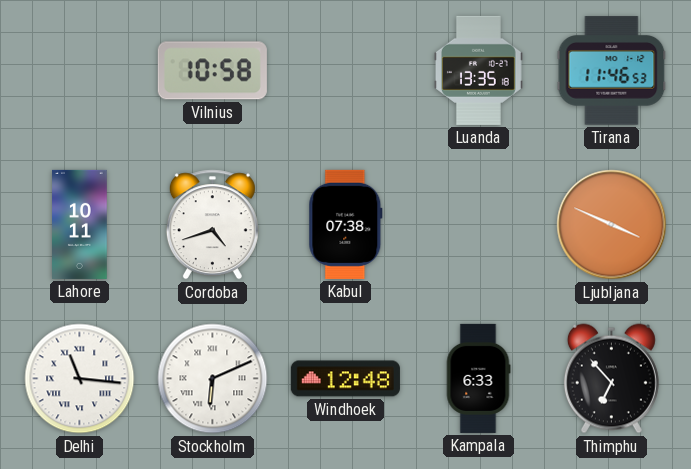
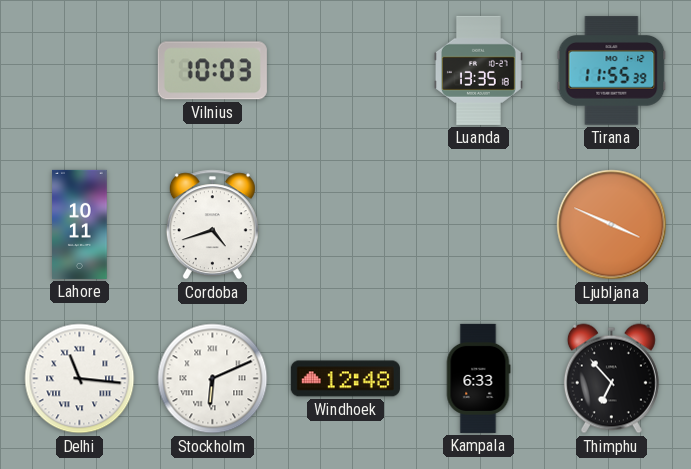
Vilnius: 10:58 -> 10:03 (212, 71)
Tirana: 11:46 -> 11:55 (612, 71)
Kabul: 07:38 -> none (346, 224)
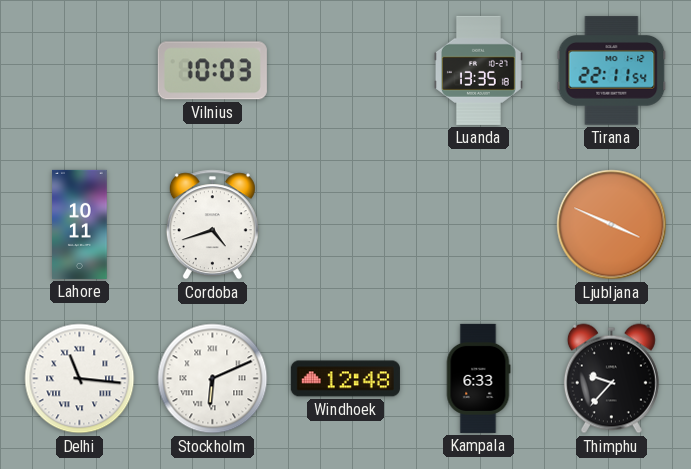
Tirana: 11:55 -> 22:11 (612, 71)
Thimphu: 6:53 -> 9:37 (611, 379)
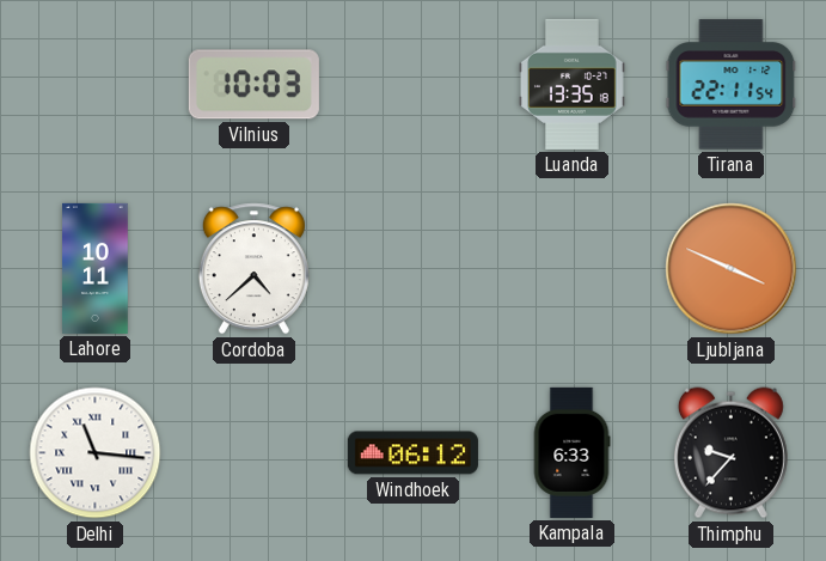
Cordoba: 4:42 -> 4:38 (253, 269)
Stockholm: 6:11 -> none (213, 379)
Windhoek: 12:48 -> 06:12 (412, 453)
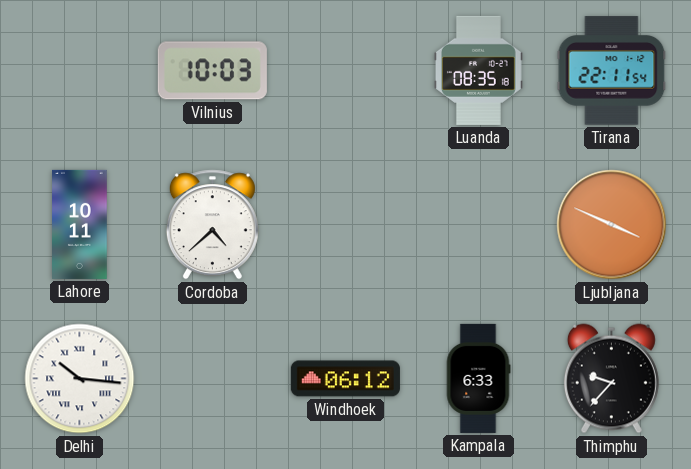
Luanda: 13:35 -> 08:35 (478, 70)
Delhi: 11:16 -> 10:16 (80, 379)
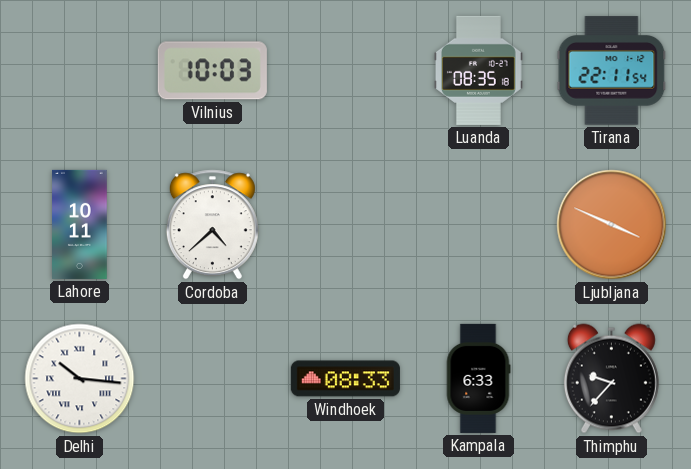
Windhoek: 06:12 -> 08:33 (345, 379)
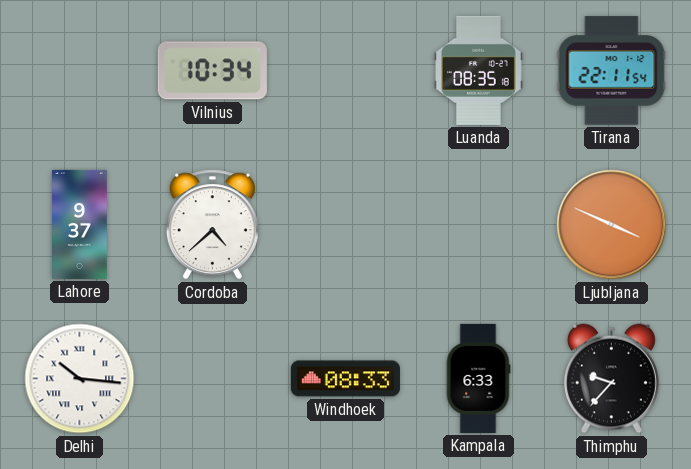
Vilnius: 10:03 -> 10:34 (212, 71)
Lahore: 10:11 -> 9:37 (80, 224)
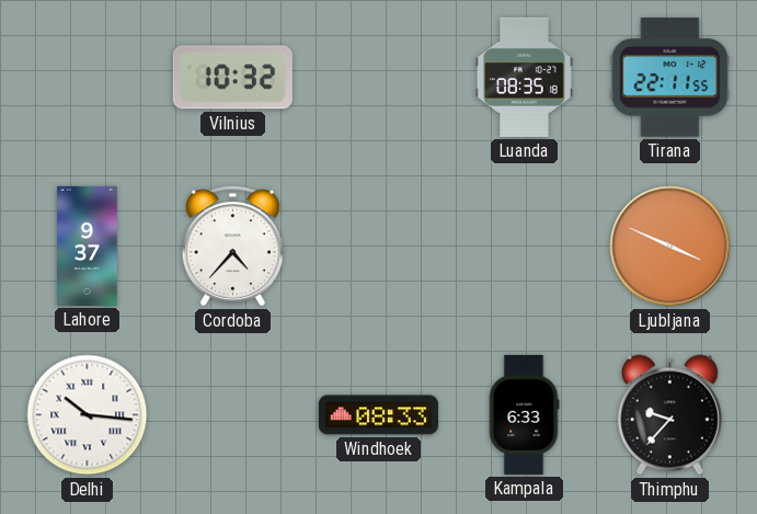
Vilnius: 10:34 -> 10:32 (232, 78)
Tirana: 22:11:54 -> 22:11:55 (670, 78)
Cordoba: 4:38 -> 4:37 (232, 247)
